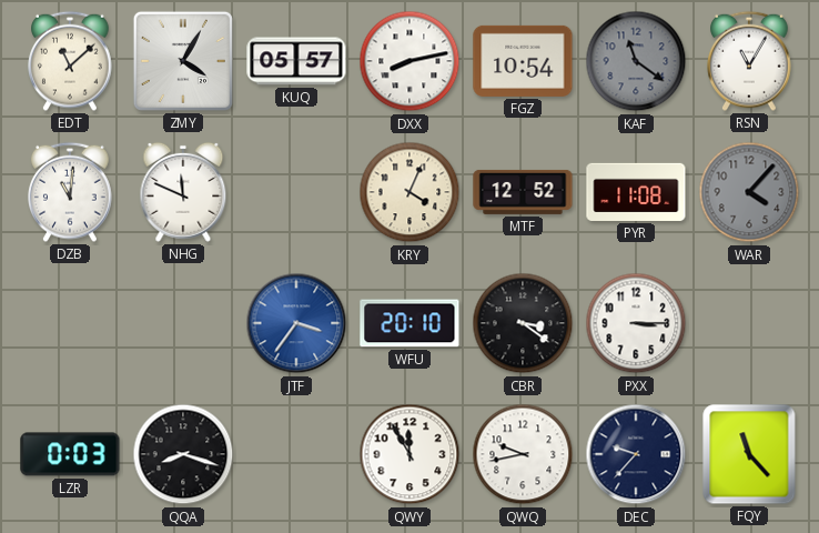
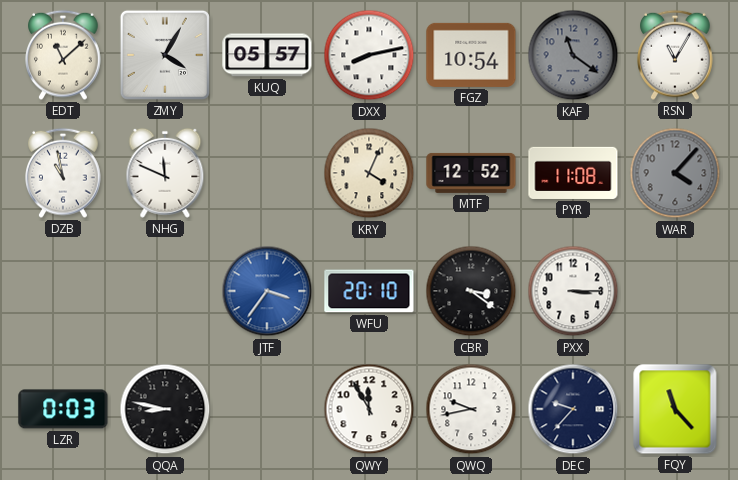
DZB: 11:01 -> 10:58 (63, 173)
QQA: 8:18 -> 8:47 (165, 409)
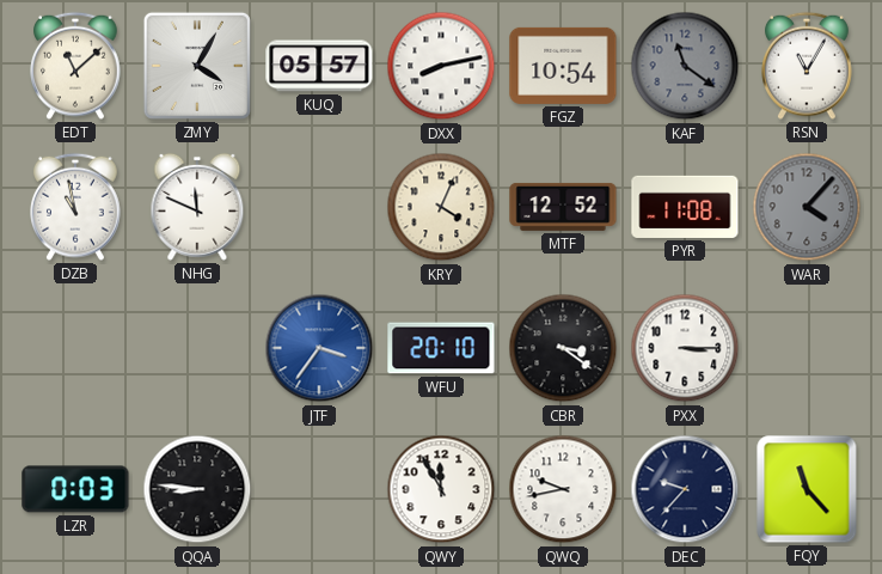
QQA: 8:47 -> 8:46 (197, 489)
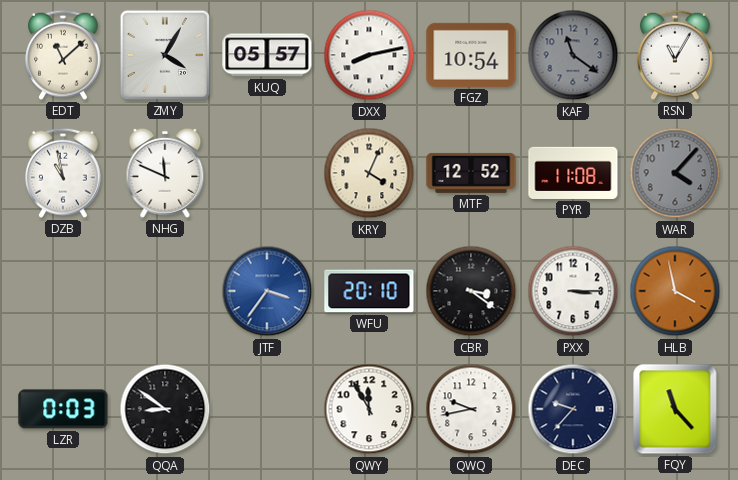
HLB: none -> 3:58 (675, 291)
QQA: 8:46 -> 8:51 (165, 409)
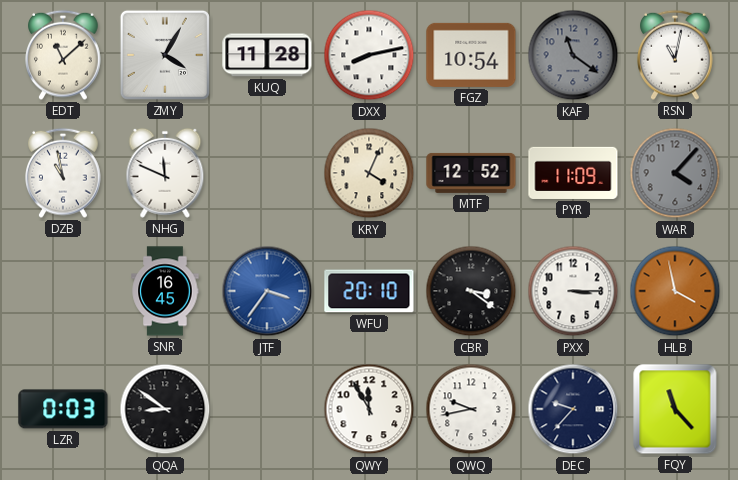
KUQ: 05:57 -> 11:28 (267, 55)
RSN: 11:05 -> 11:02 (675, 55)
PYR: 11:08 -> 11:09 (573, 173)
SNR: none -> 16:45 (165, 291)
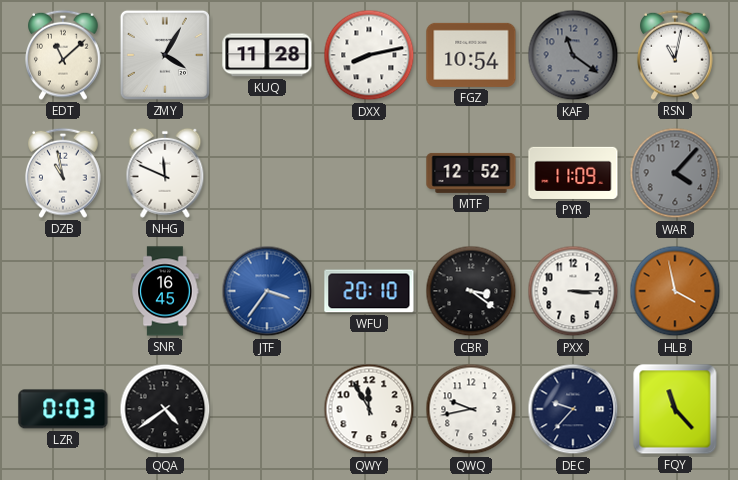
KRY: 4:04 -> none (369, 173)
QQA: 8:51 -> 4:39 (165, 409)
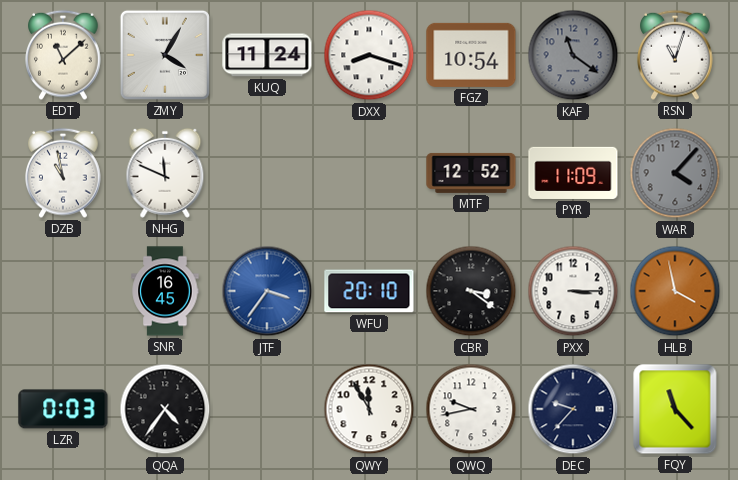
KUQ: 11:28 -> 11:24 (267, 55)
DXX: 8:13 -> 8:18 (369, 55)
RSN: 11:02 -> 11:03 (675, 55)
QQA: 4:39 -> 4:36 (165, 409)
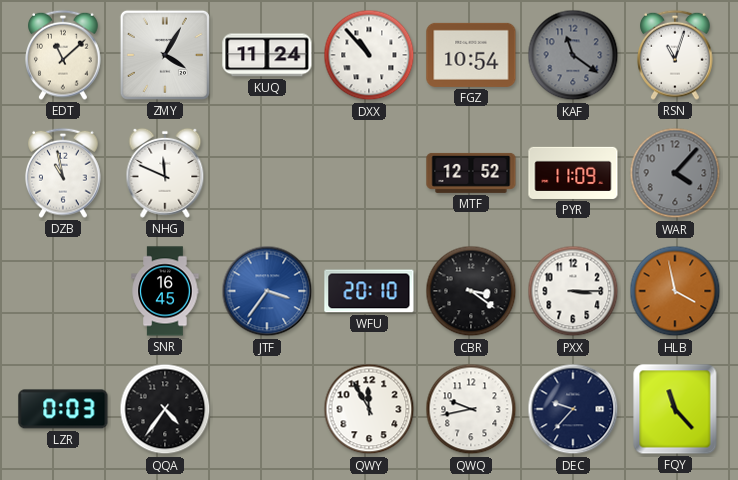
DXX: 8:18 -> 10:53 (369, 55)
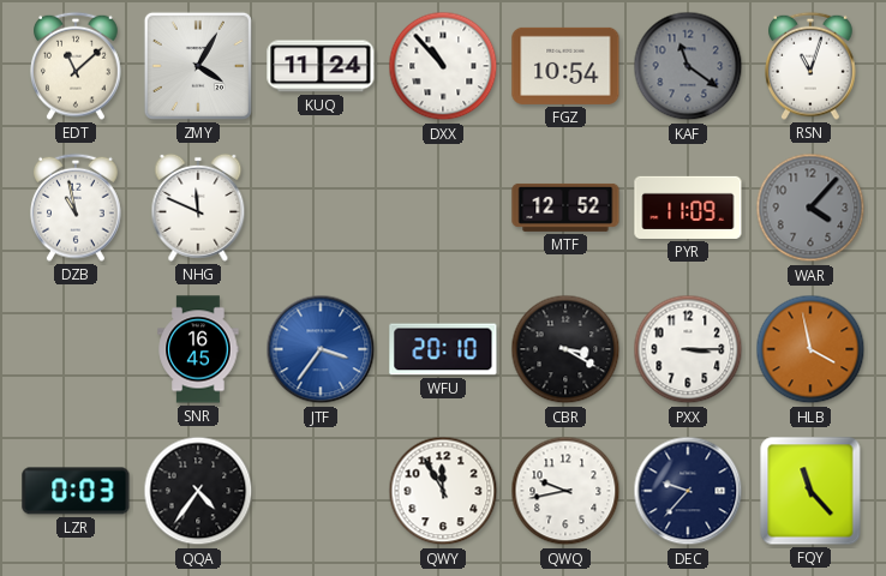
CBR: 3:21 -> 3:20 (565, 349)
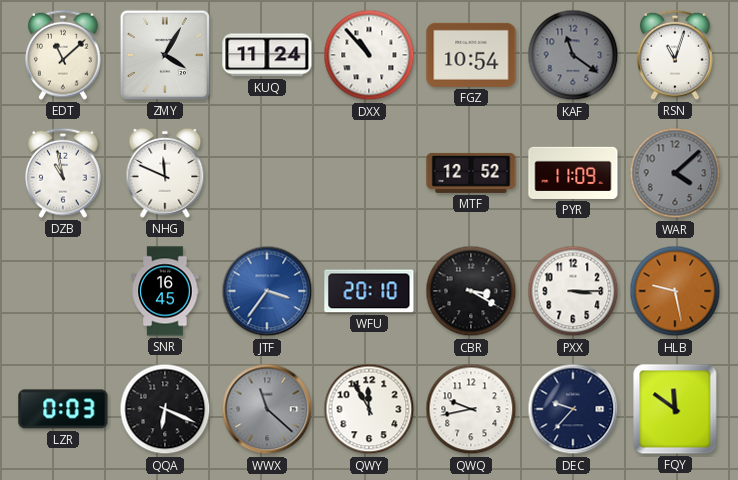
WAR: 4:07 -> 4:08 (675, 173)
HLB: 3:58 -> 9:28 (675, 291)
QQA: 4:36 -> 6:19 (165, 409)
WWX: none -> 11:22 (267, 409)
FQY: 11:23 -> 11:51 (675, 409)
